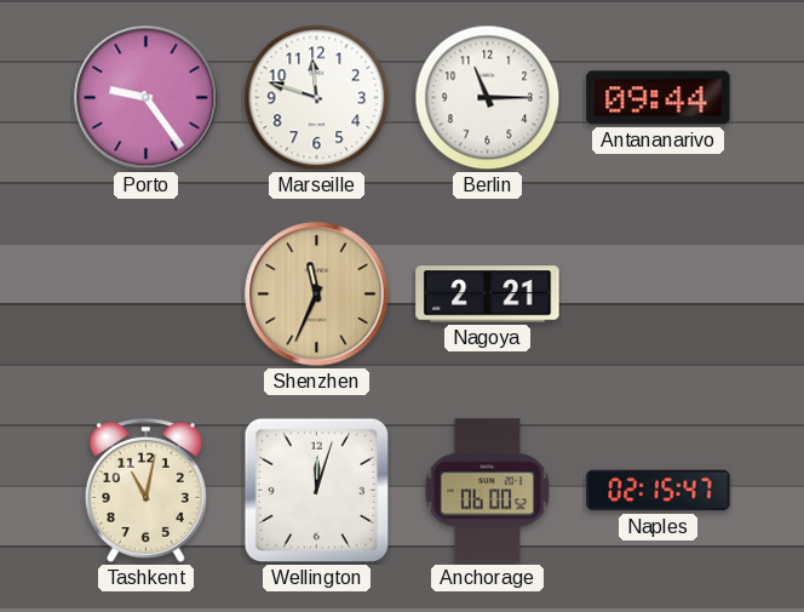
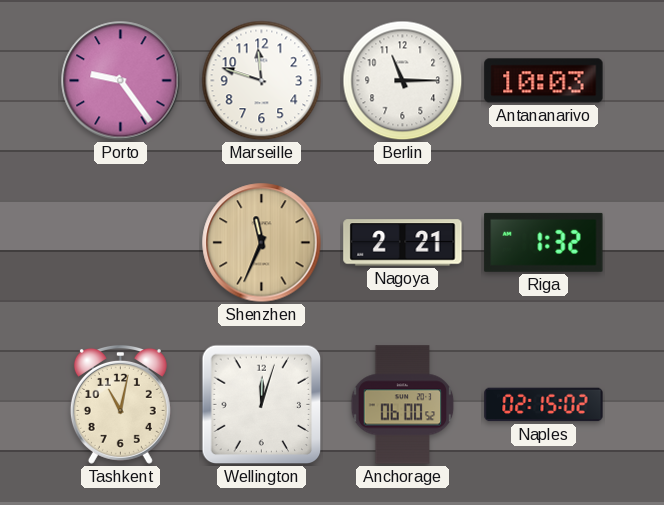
Antananarivo: 09:44 -> 10:03 (544, 81)
Riga: none -> 1:32 (544, 242)
Naples: 02:15:47 -> 02:15:02 (544, 405)
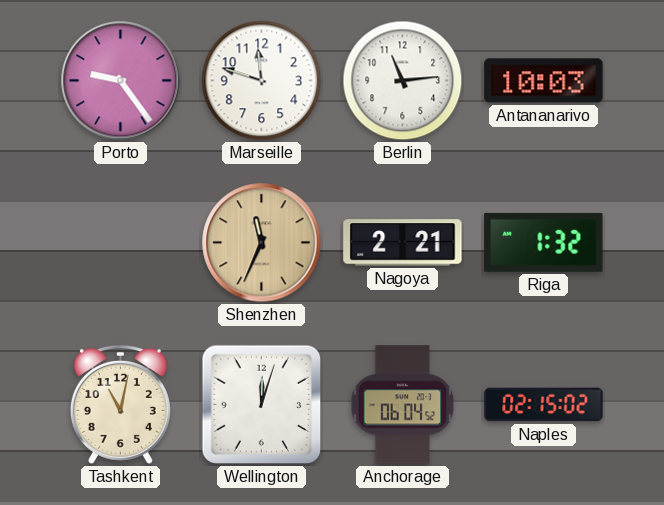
Berlin: 11:15 -> 11:14 (403, 81)
Anchorage: 06:00 -> 06:04 (403, 405)
